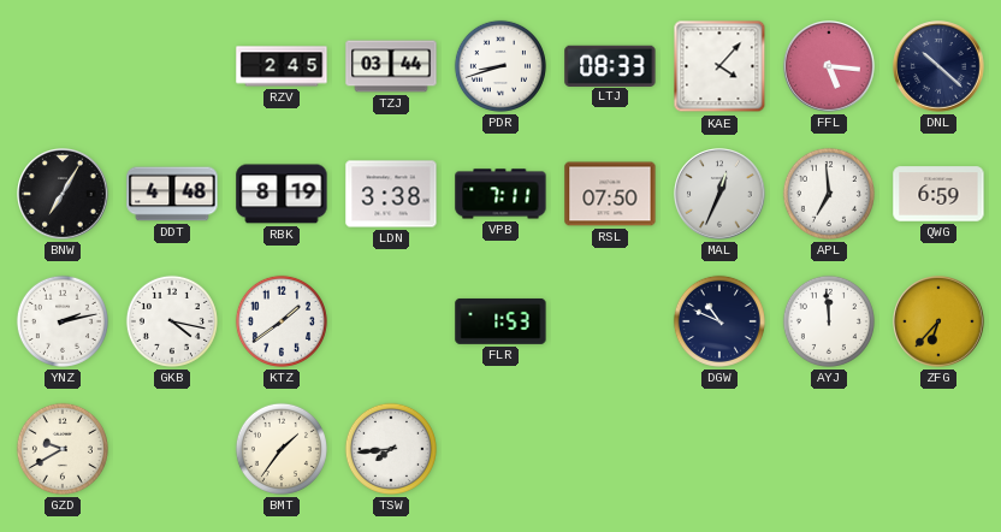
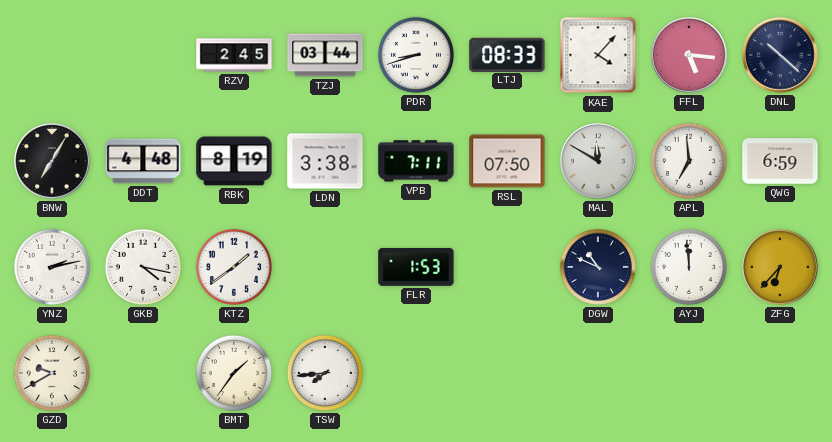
MAL: 12:34 -> 11:50 (598, 161)
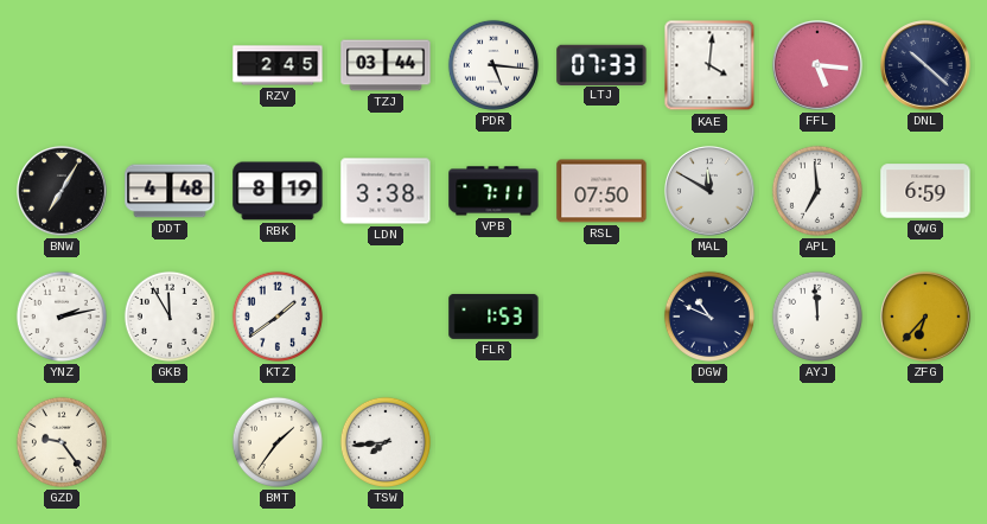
PDR: 8:42 -> 5:16 (493, 65)
LTJ: 08:33 -> 07:33 (601, 64)
KAE: 4:07 -> 4:01 (709, 65)
GKB: 4:17 -> 11:55 (170, 317)
GZD: 9:40 -> 9:24 (62, 442)
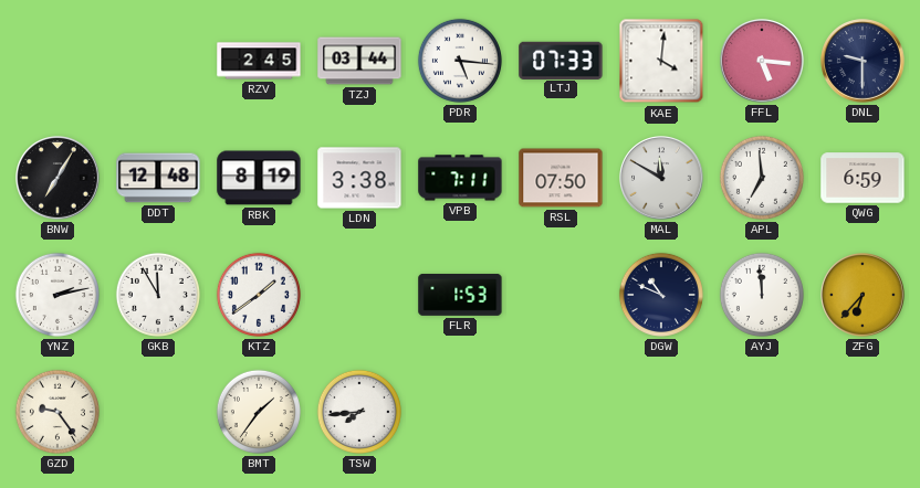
DNL: 10:22 -> 9:30 (862, 61)
DDT: 4:48 -> 12:48 (158, 178)
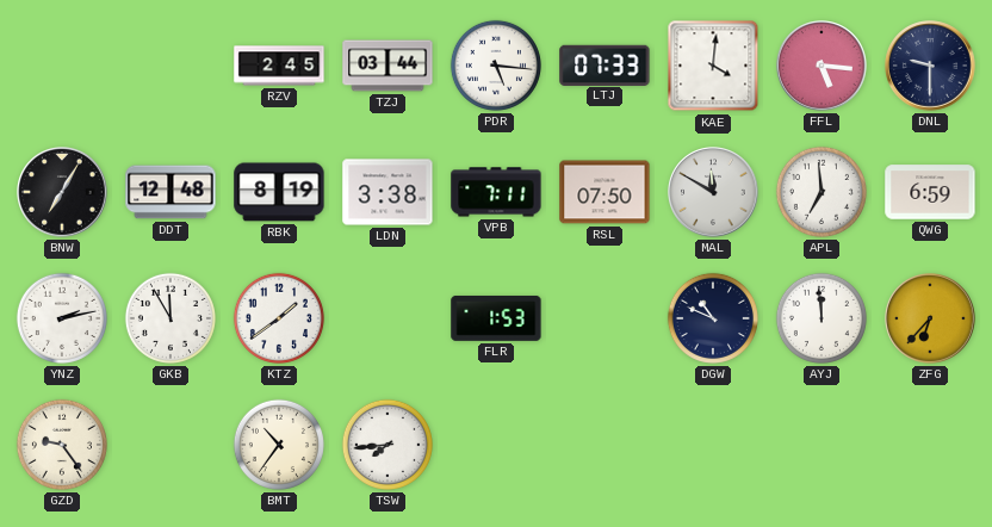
BMT: 1:36 -> 10:36 (279, 445)
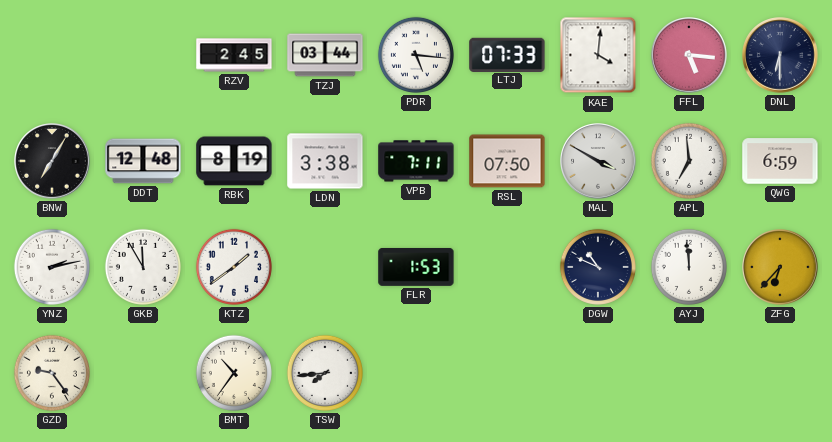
DNL: 9:30 -> 6:30 (780, 55)
MAL: 11:50 -> 3:50 (598, 161)
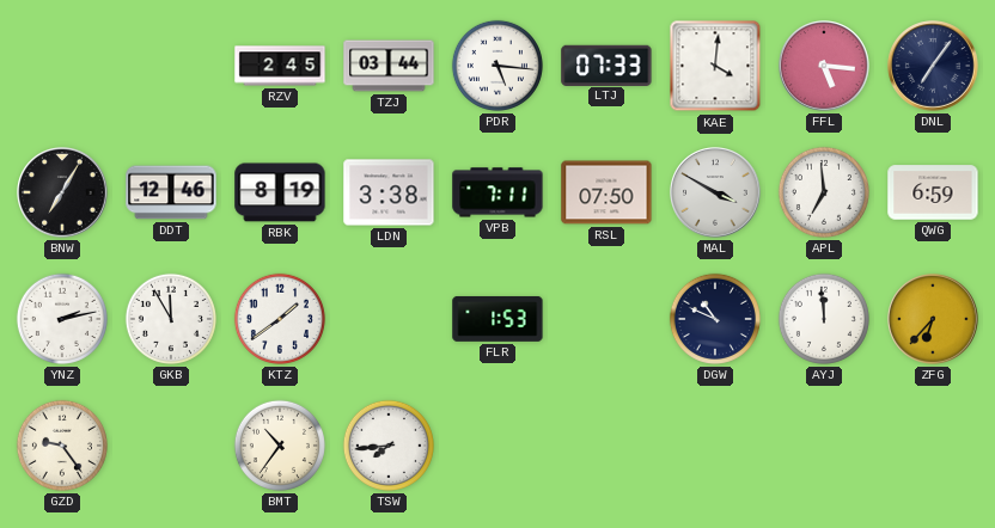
DNL: 6:30 -> 7:06 (933, 66)
DDT: 12:48 -> 12:46 (171, 192)
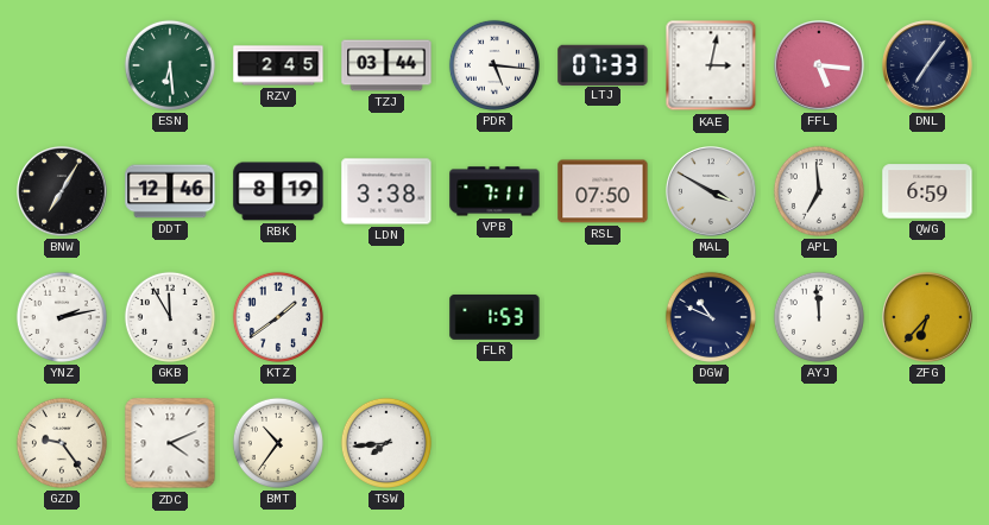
ESN: none -> 6:29 (170, 65)
KAE: 4:01 -> 3:02 (711, 65)
ZDC: none -> 4:11 (170, 443)
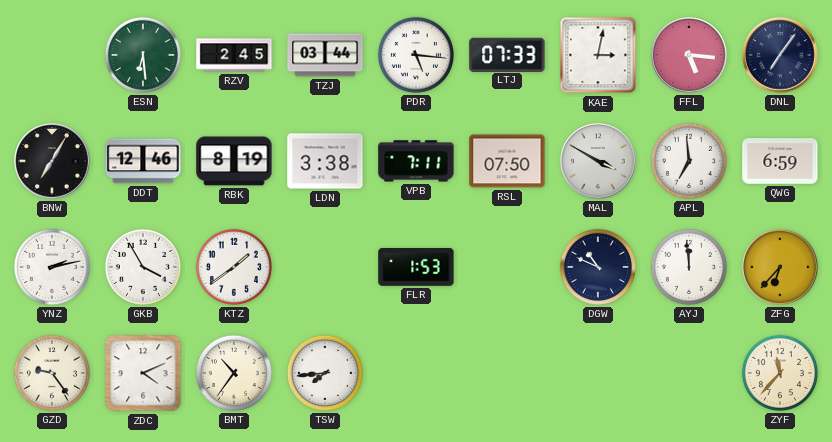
GKB: 11:55 -> 3:55 (143, 267)
ZYF: none -> 11:37 (780, 373)
